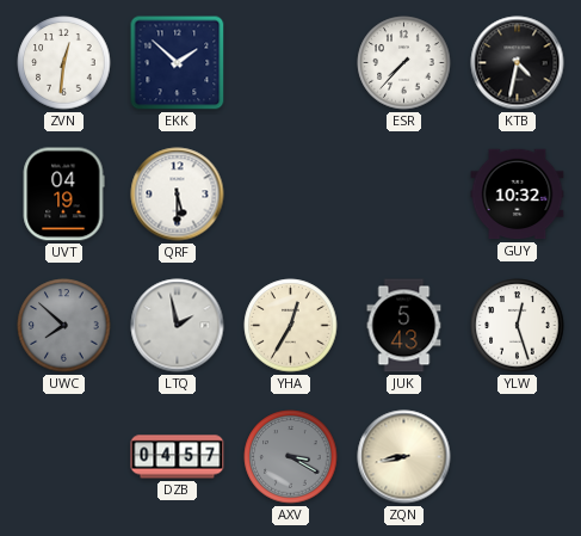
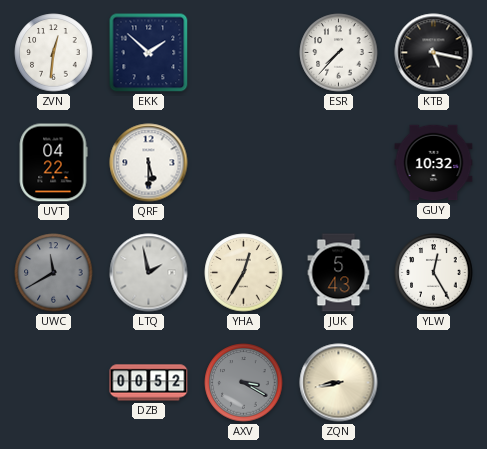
KTB: 4:32 -> 5:17 (434, 53)
UVT: 04:19 -> 04:22 (53, 163)
UWC: 7:52 -> 11:40 (54, 273)
YLW: 12:27 -> 12:25 (434, 273)
DZB: 04:57 -> 00:52 (149, 383)
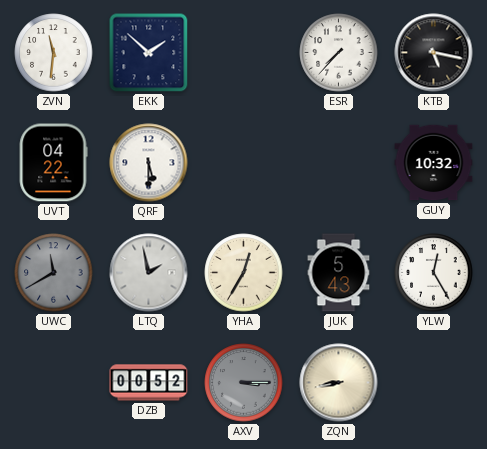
ZVN: 12:31 -> 11:31 (54, 53)
AXV: 3:20 -> 3:15 (244, 383)
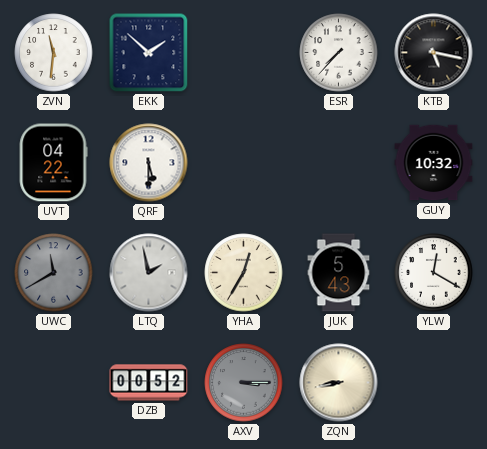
YLW: 12:25 -> 12:20 (434, 273)
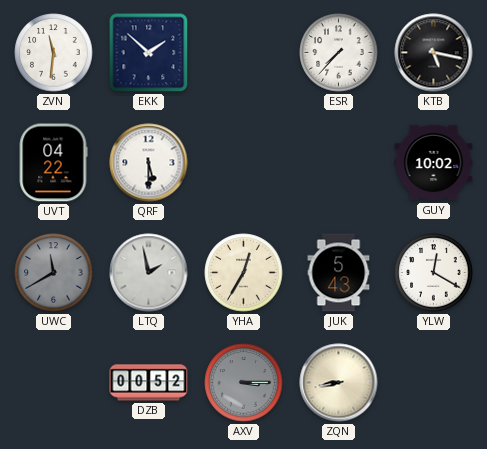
GUY: 10:32 -> 10:02 (434, 163)
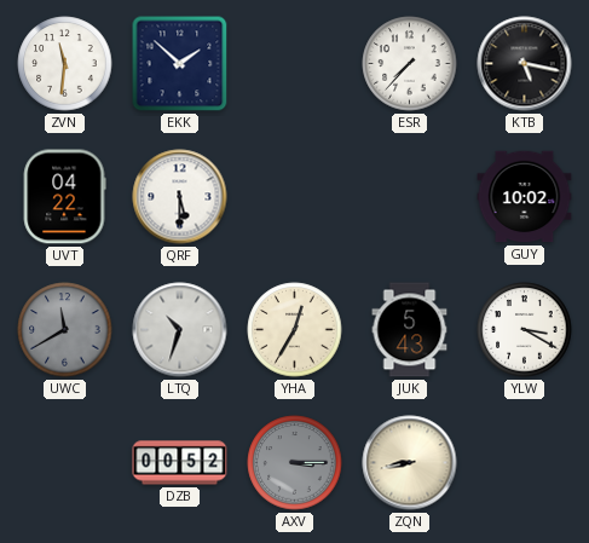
LTQ: 1:58 -> 10:33 (180, 330)
YLW: 12:20 -> 3:20 (525, 330)
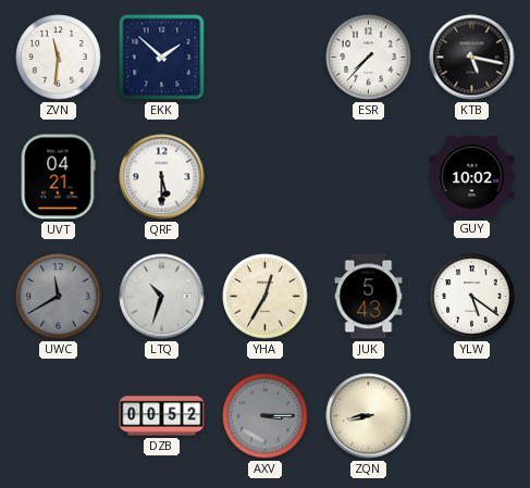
UVT: 04:22 -> 04:21 (58, 177)
YLW: 3:20 -> 5:21 (472, 297)
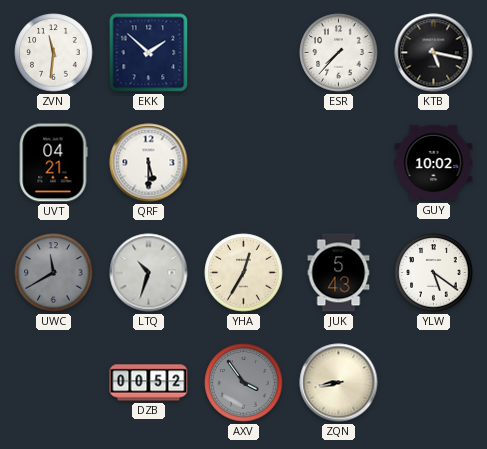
AXV: 3:15 -> 3:54 (244, 383)
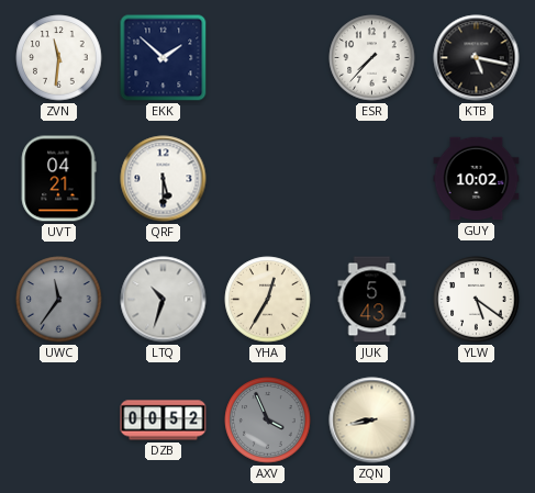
UWC: 11:40 -> 11:36 (59, 300)
AXV: 3:54 -> 3:56 (268, 421)
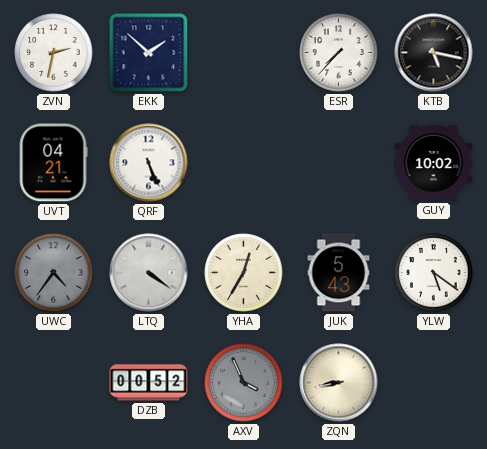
ZVN: 11:31 -> 2:32 (54, 53)
QRF: 5:30 -> 5:26 (149, 163)
UWC: 11:36 -> 4:36 (54, 273)
LTQ: 10:33 -> 4:21 (149, 273)
